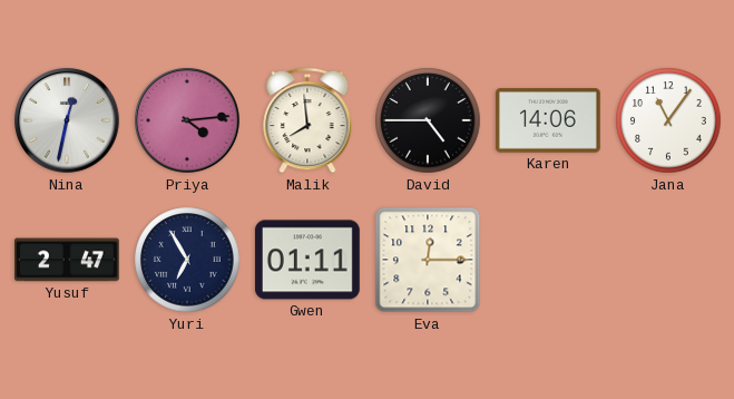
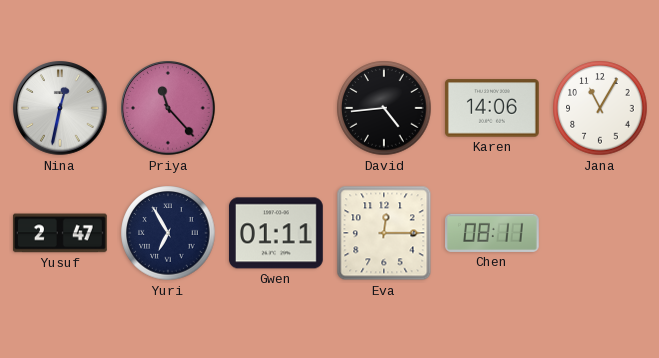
Priya: 4:14 -> 11:23 (169, 109)
Malik: 7:59 -> none (307, 120)
David: 4:45 -> 4:44 (384, 108)
Jana: 11:06 -> 11:05 (600, 108)
Chen: none -> 08:11 (493, 233)
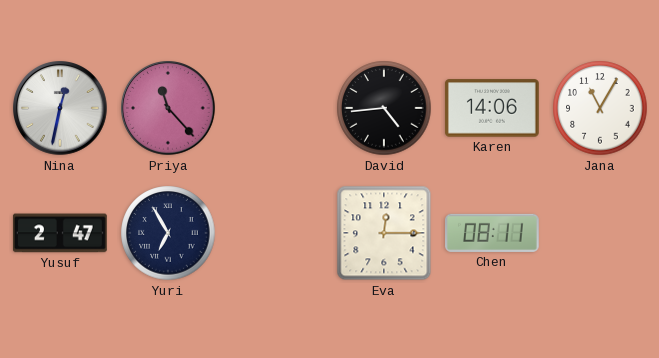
Gwen: 01:11 -> none (276, 233)
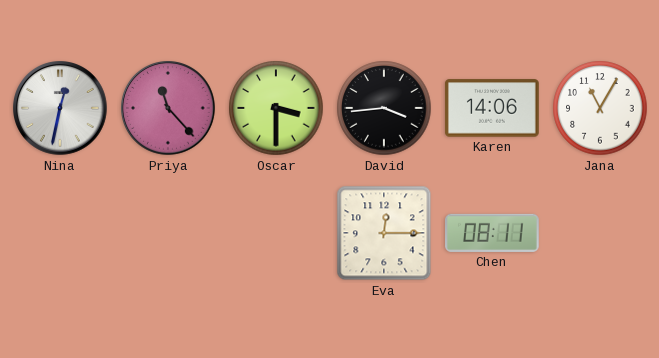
Oscar: none -> 3:30 (276, 108)
David: 4:44 -> 3:44 (384, 108)
Yusuf: 2:47 -> none (60, 233)
Yuri: 6:55 -> none (168, 233)
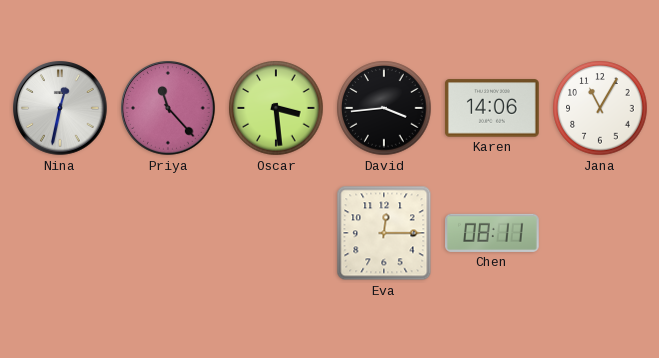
Oscar: 3:30 -> 3:29 (276, 108)
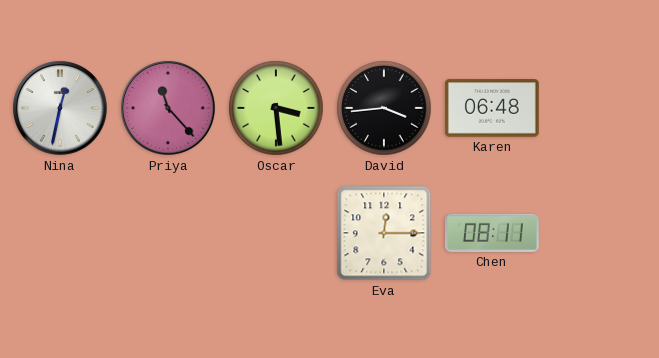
Karen: 14:06 -> 06:48 (492, 108)
Jana: 11:05 -> none (600, 108)
